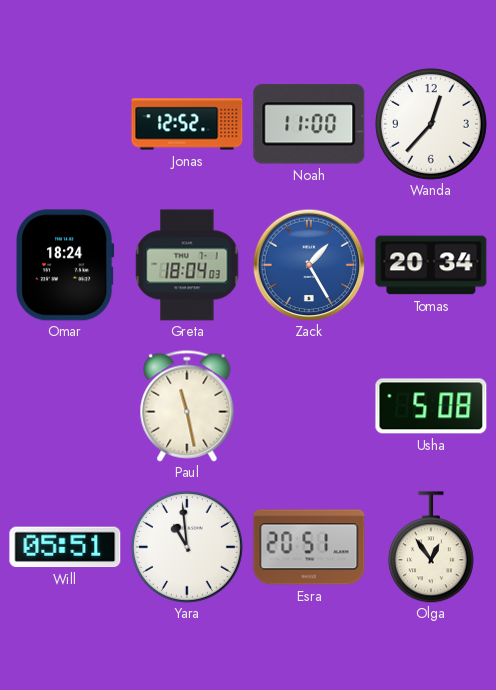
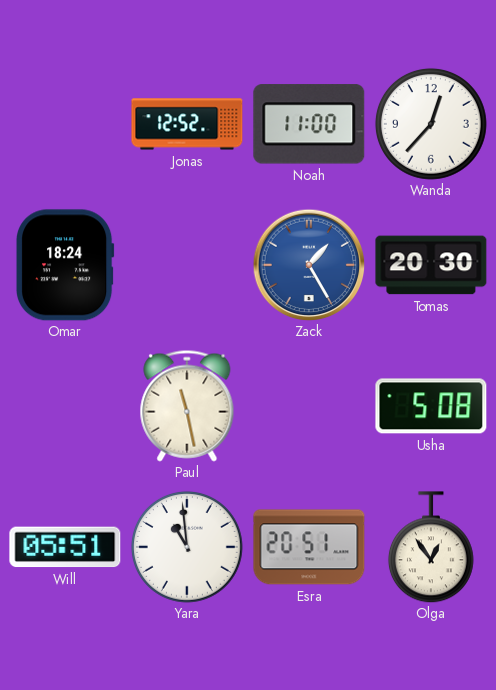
Greta: 18:04 -> none (187, 265)
Tomas: 20:34 -> 20:30 (431, 265)
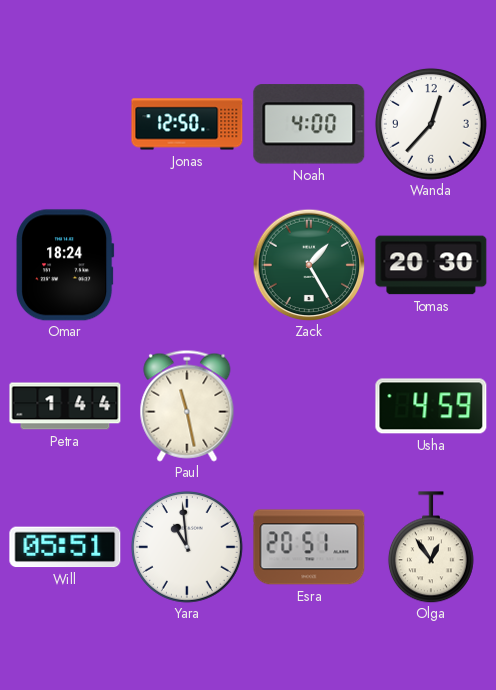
Jonas: 12:52 -> 12:50 (187, 124)
Noah: 11:00 -> 4:00 (309, 124)
Zack dial: blue -> green (309, 265)
Petra: none -> 1:44 (65, 406)
Usha: 5:08 -> 4:59 (431, 406)
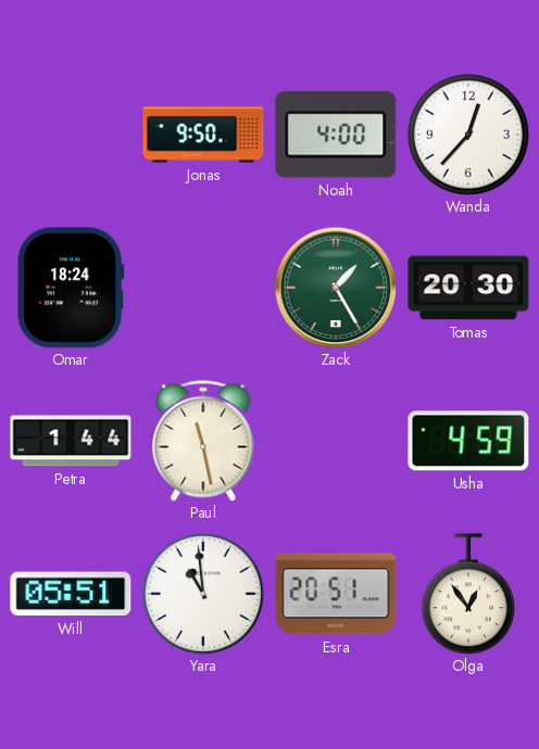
Jonas: 12:50 -> 9:50 (203, 135)
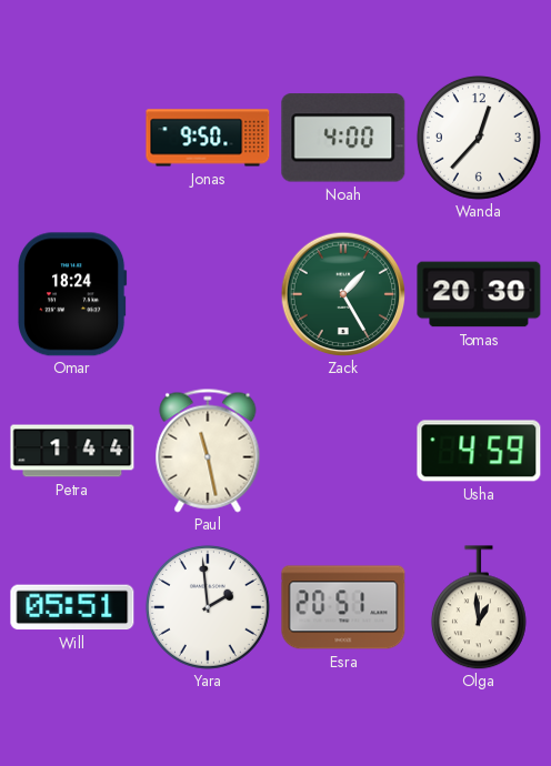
Yara: 10:59 -> 1:59 (208, 607)
Olga: 12:54 -> 12:59 (479, 607)
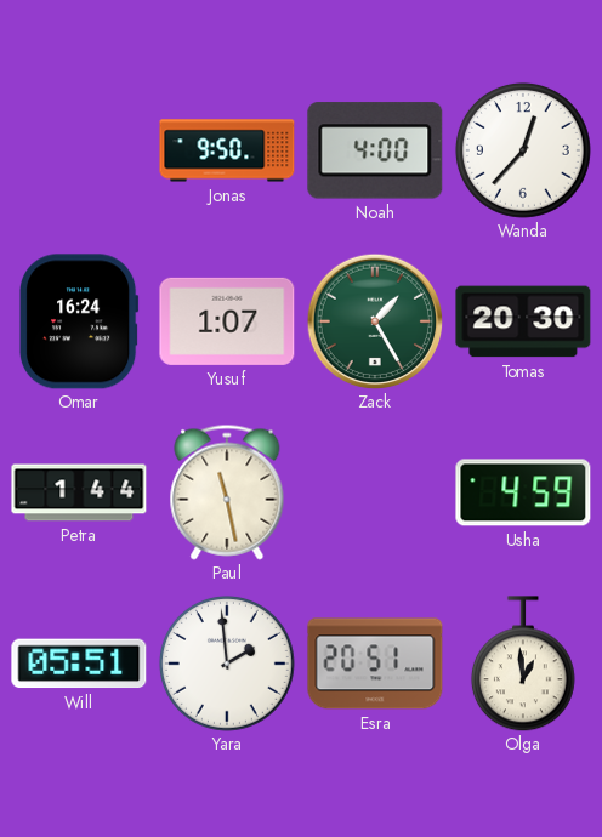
Omar: 18:24 -> 16:24 (80, 321)
Yusuf: none -> 1:07 (227, 321)
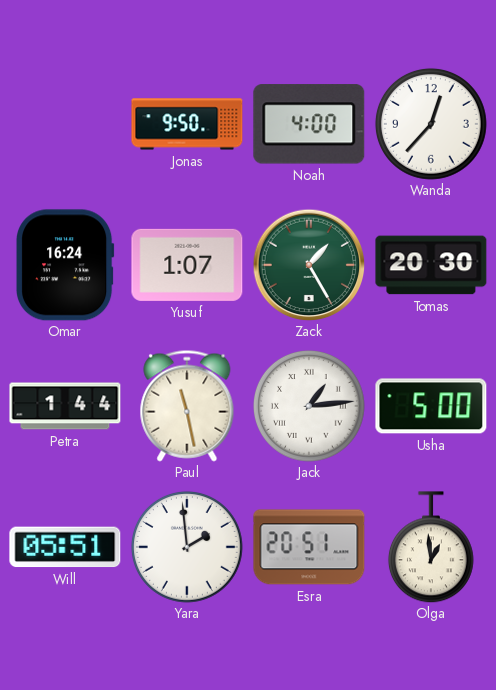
Jack: none -> 1:14 (309, 406)
Usha: 4:59 -> 5:00 (431, 406)
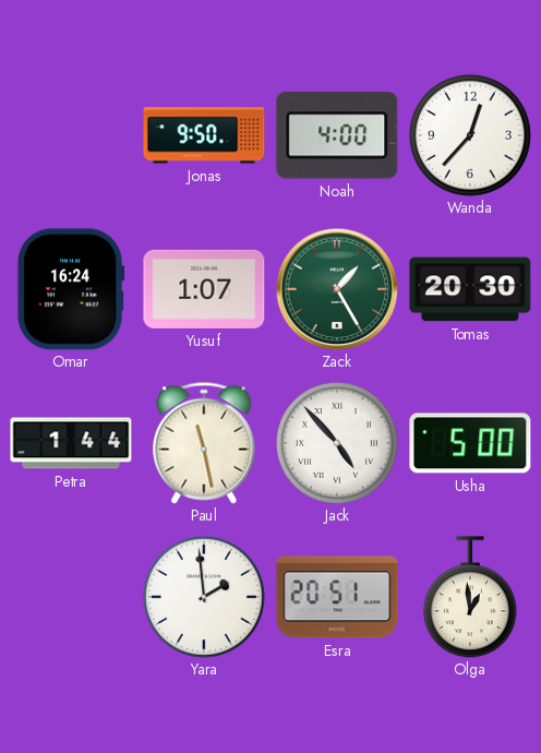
Jack: 1:14 -> 4:53 (337, 443)
Will: 05:51 -> none (65, 547)
